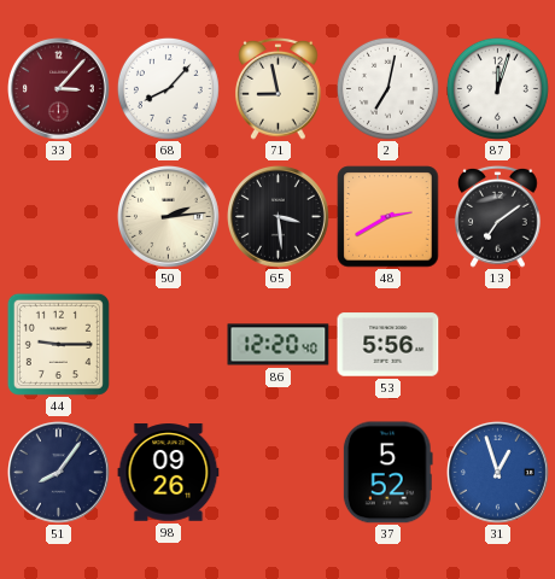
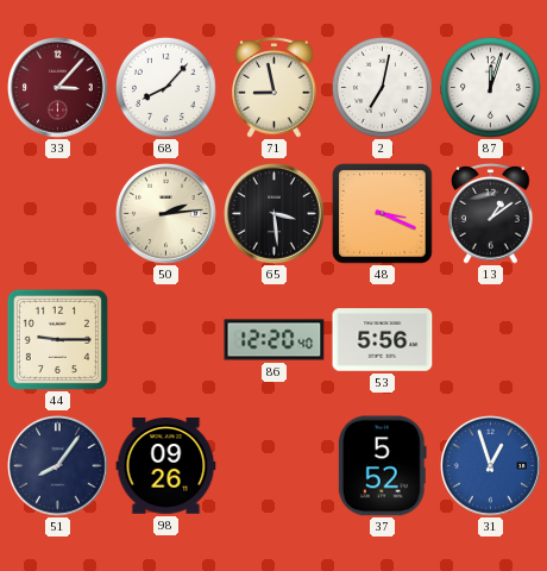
48: 2:40 -> 3:19 (383, 214)
13: 7:09 -> 1:09 (491, 213)
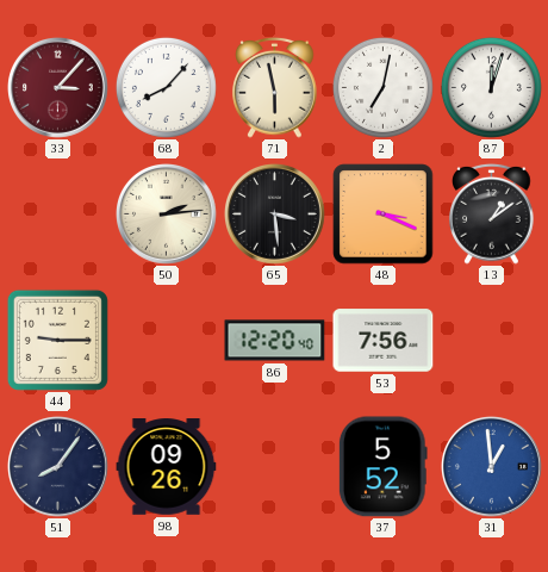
71: 8:58 -> 5:58 (275, 87)
53: 5:56 -> 7:56 (384, 341)
31: 12:57 -> 12:59 (492, 467)
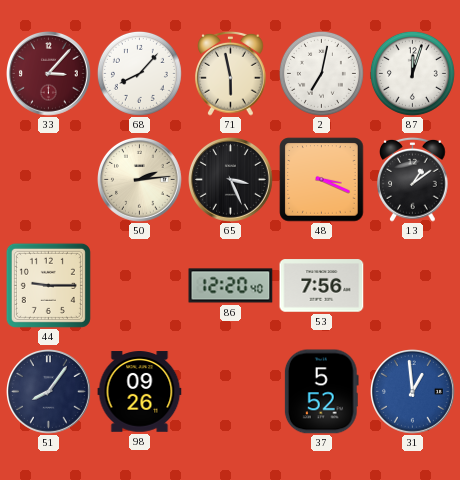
65: 3:29 -> 3:26 (231, 180)
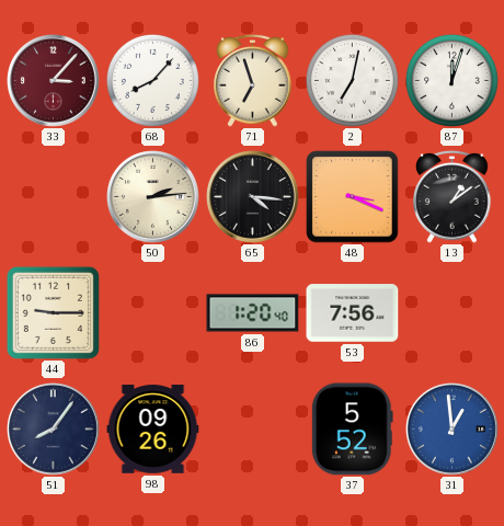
71: 5:58 -> 6:57 (253, 80)
65: 3:26 -> 4:16 (253, 197)
86: 12:20 -> 1:20 (253, 313)
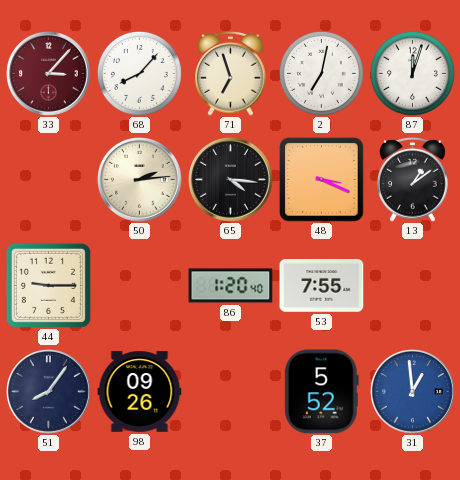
53: 7:56 -> 7:55 (322, 286)
